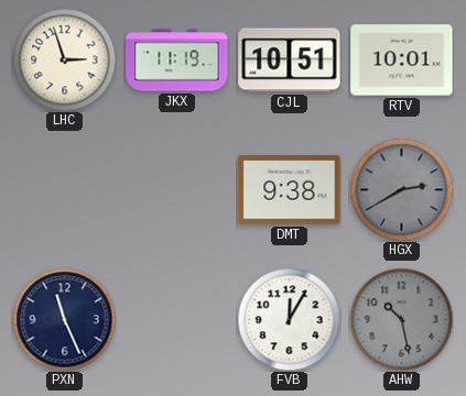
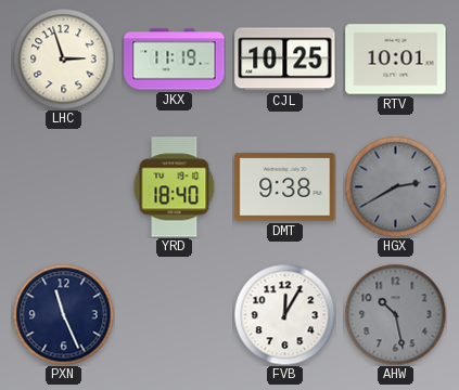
CJL: 10:51 -> 10:25 (285, 60)
YRD: none -> 18:40 (175, 187)
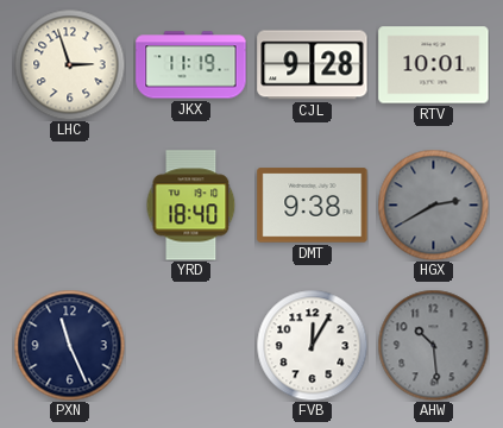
CJL: 10:25 -> 9:28 (313, 65)
AHW: 10:28 -> 10:29 (433, 345)
